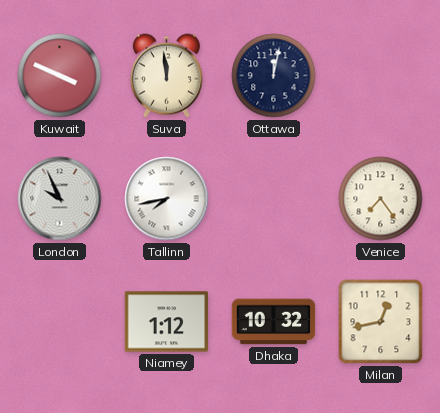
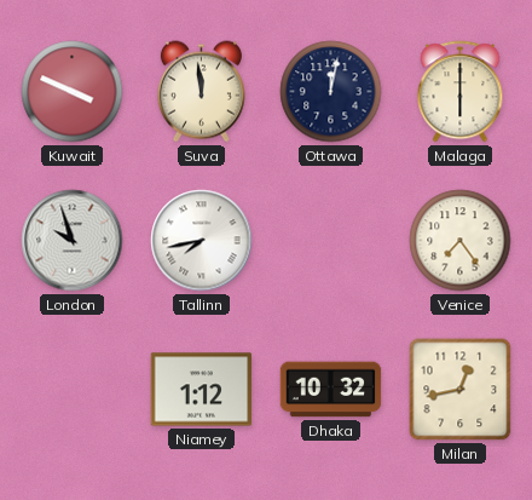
Malaga: none -> 6:00 (461, 92)
London: 9:56 -> 9:57 (73, 241)
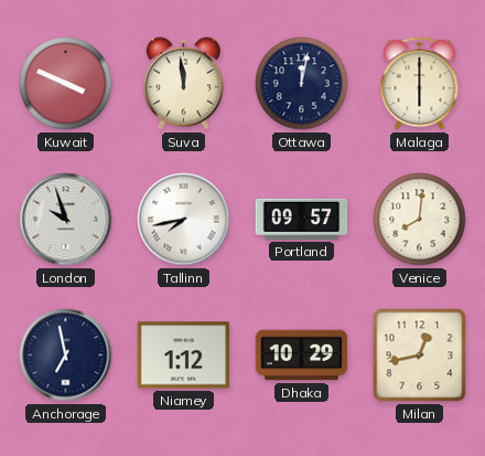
Portland: none -> 09:57 (302, 219)
Venice: 7:24 -> 8:01 (420, 220)
Anchorage: none -> 6:58 (66, 356)
Dhaka: 10:32 -> 10:29 (302, 356)
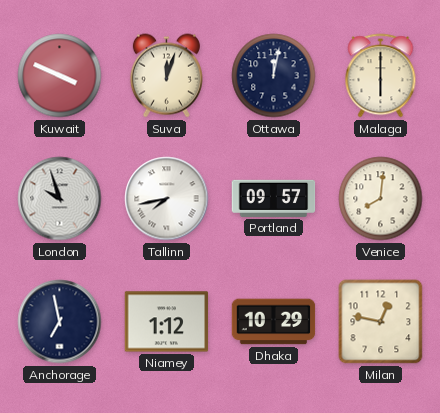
Suva: 11:59 -> 12:03 (166, 76)
Milan: 12:43 -> 12:47 (381, 322)
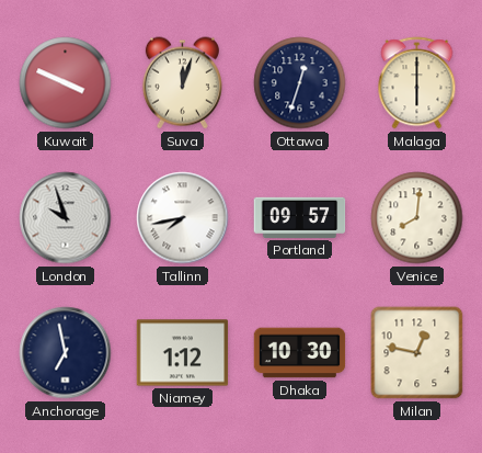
Ottawa: 12:02 -> 12:33 (300, 83)
Dhaka: 10:29 -> 10:30 (300, 353)
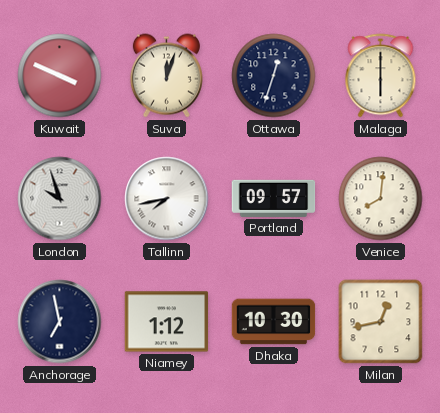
Milan: 12:47 -> 12:43 (381, 322)
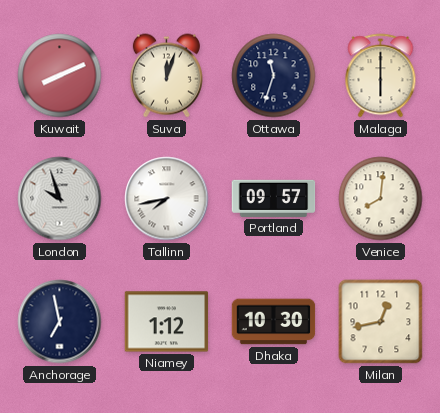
Kuwait: 3:49 -> 8:11 (60, 76)
Ottawa: 12:33 -> 11:33 (274, 76)
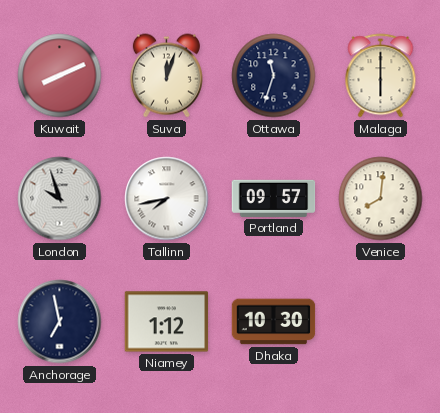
Milan: 12:43 -> none (381, 322)
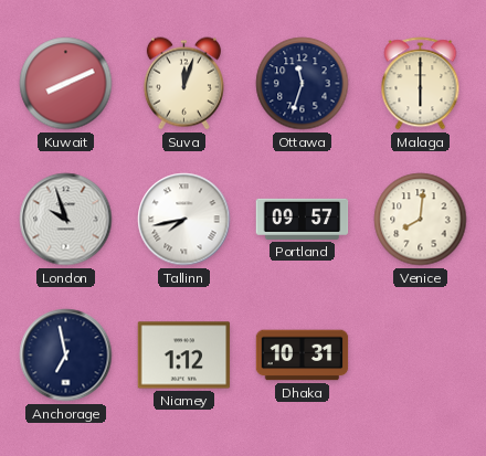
Dhaka: 10:30 -> 10:31 (303, 356)
